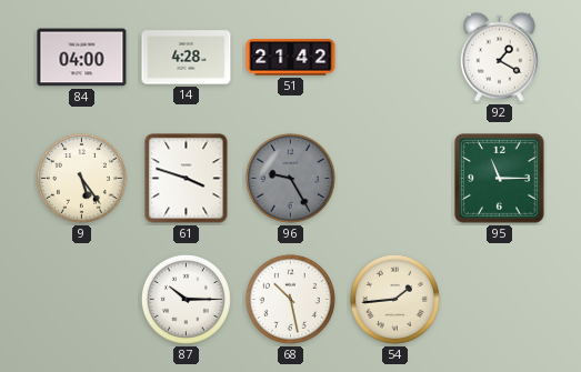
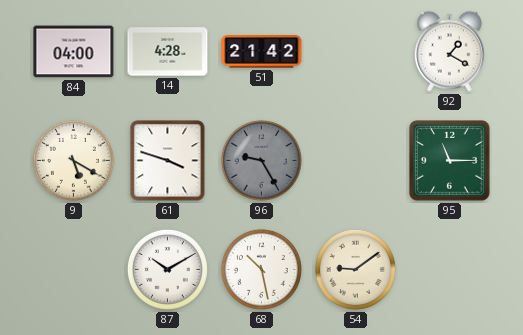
9: 5:24 -> 5:20 (73, 160)
87: 10:15 -> 10:10 (167, 269)
54: 1:44 -> 9:09 (355, 269)
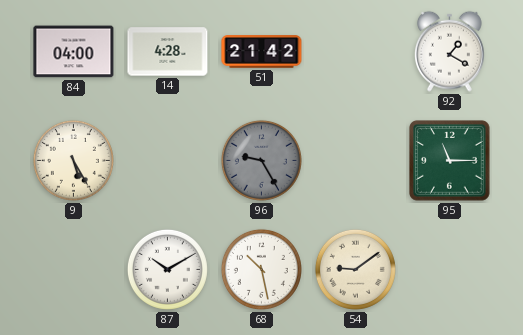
9: 5:20 -> 5:25 (73, 160)
61: 3:48 -> none (168, 161)
